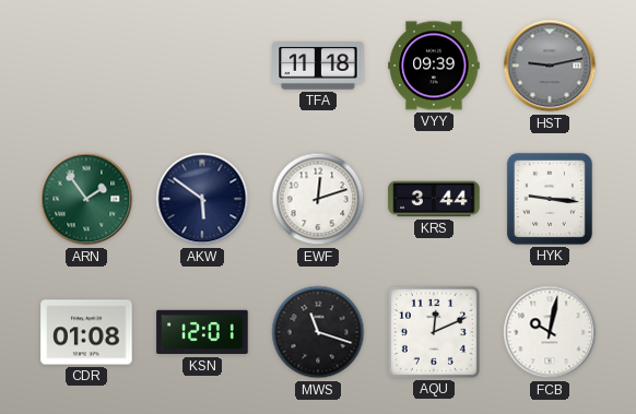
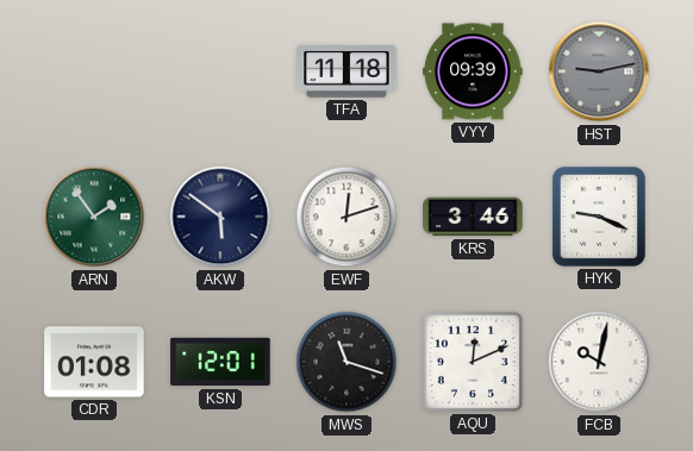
KRS: 3:44 -> 3:46 (473, 217)
HYK: 9:16 -> 9:19 (599, 217)
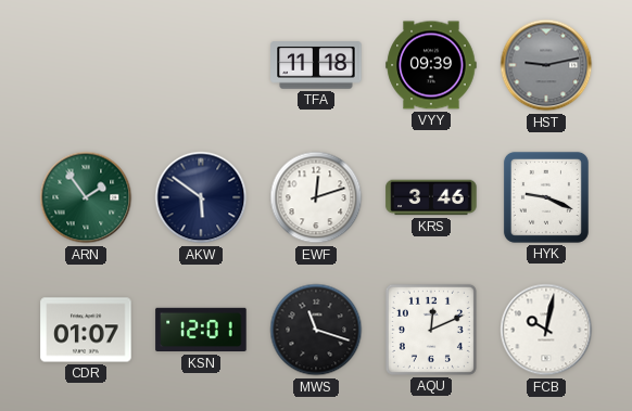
CDR: 01:08 -> 01:07 (86, 330)
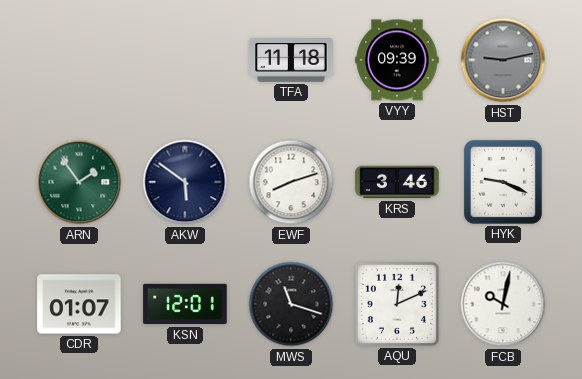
EWF: 12:12 -> 8:12 (291, 182)
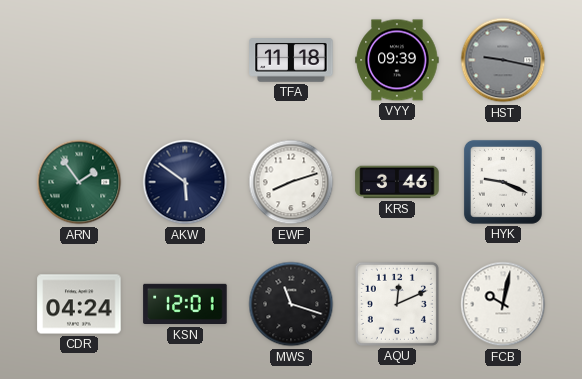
HST: 9:13 -> 9:17 (503, 60)
CDR: 01:07 -> 04:24 (79, 304)
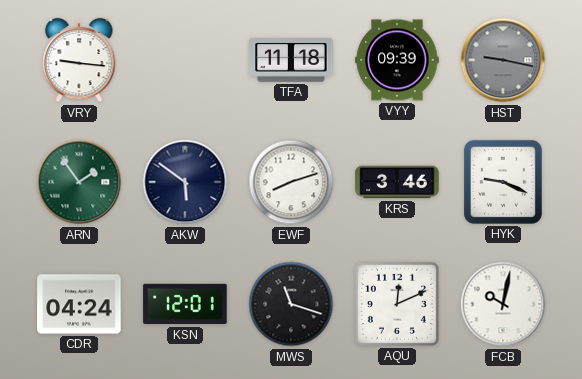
VRY: none -> 9:16 (79, 60)
